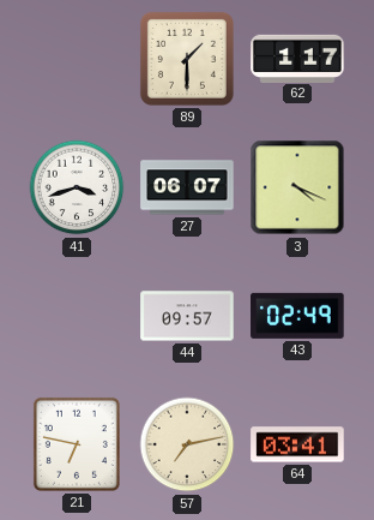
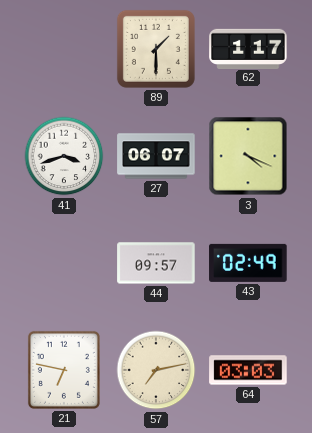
64: 03:41 -> 03:03 (248, 370)
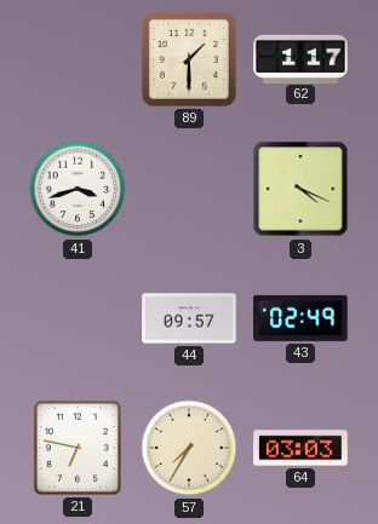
27: 06:07 -> none (156, 156)
57: 7:13 -> 7:35 (189, 448)
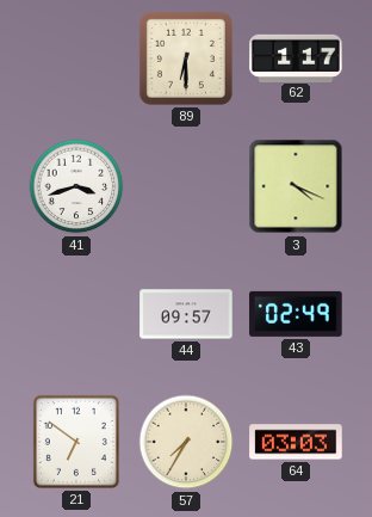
89: 1:30 -> 6:30 (186, 59)
21: 6:47 -> 6:51 (76, 442)
